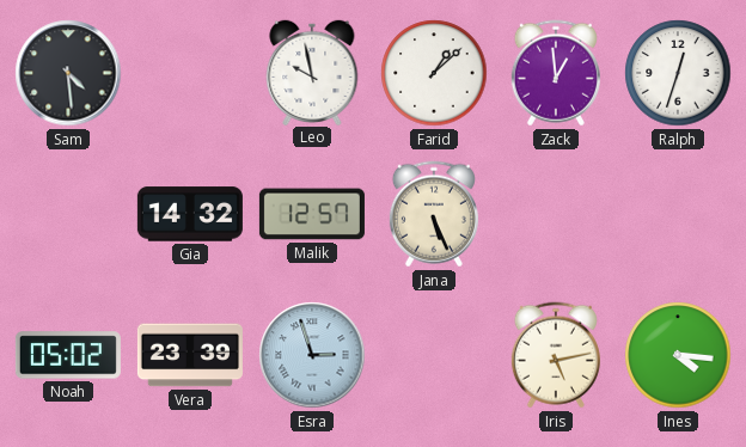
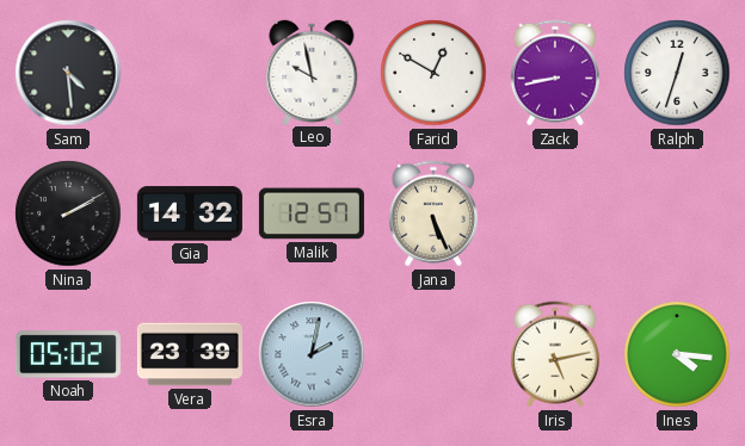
Farid: 1:08 -> 12:50 (433, 73)
Zack: 12:59 -> 8:43 (555, 73)
Nina: none -> 2:10 (68, 213)
Esra: 2:57 -> 2:02 (312, 354)
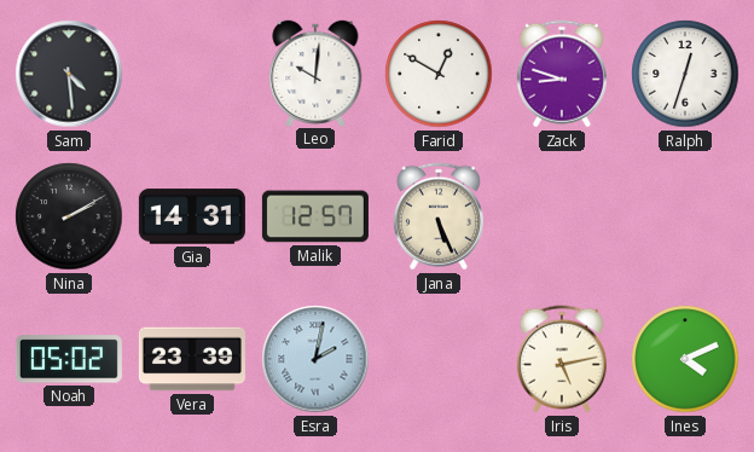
Leo: 9:58 -> 10:01 (315, 73)
Zack: 8:43 -> 8:48 (562, 74)
Gia: 14:32 -> 14:31 (192, 216)
Ines: 4:16 -> 4:11 (685, 359)
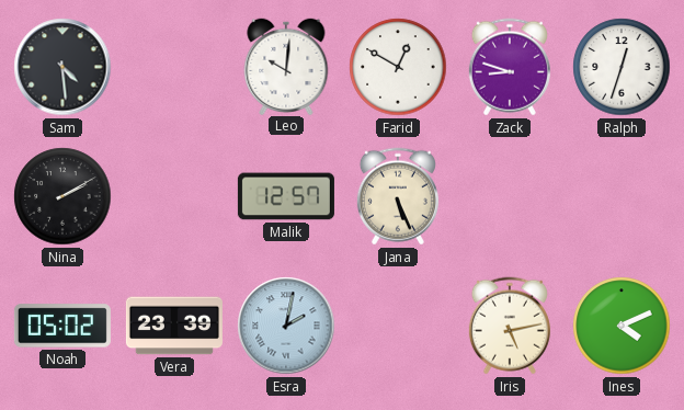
Gia: 14:31 -> none (192, 216)
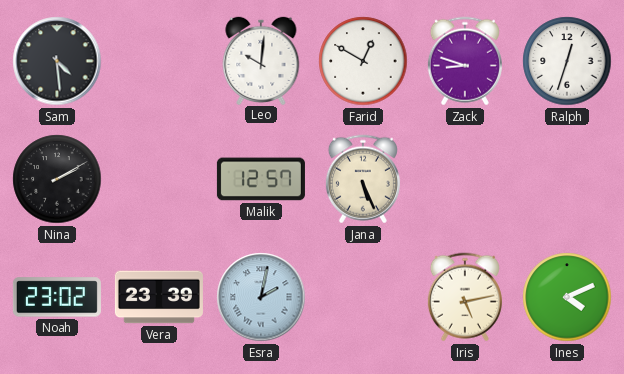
Noah: 05:02 -> 23:02 (57, 297)
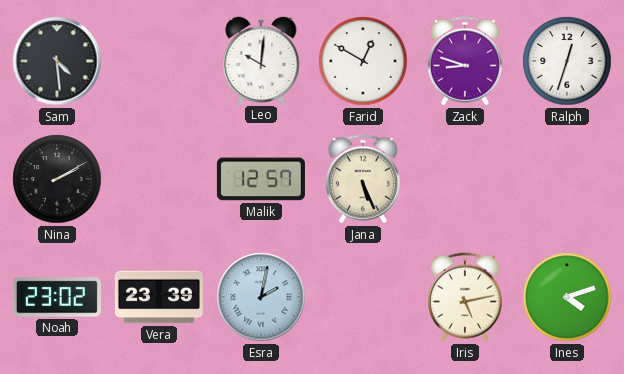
Ines: 4:11 -> 4:12 (567, 297)
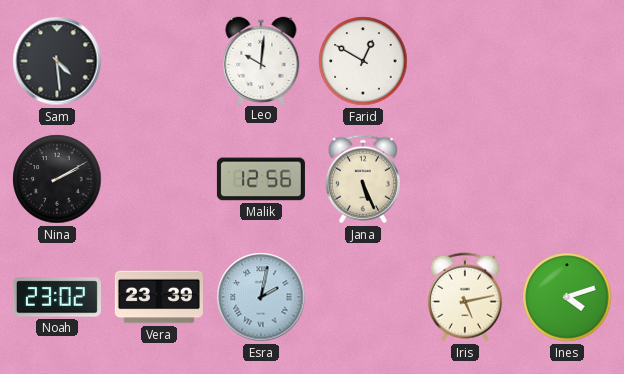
Zack: 8:48 -> none (465, 61)
Ralph: 12:33 -> none (567, 61)
Malik: 12:57 -> 12:56 (261, 179)
